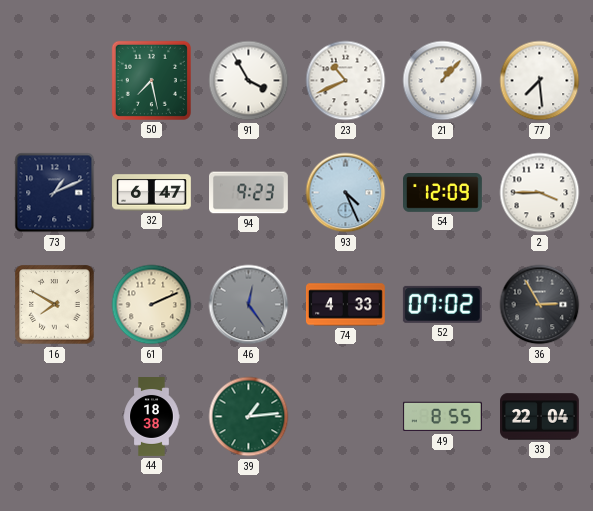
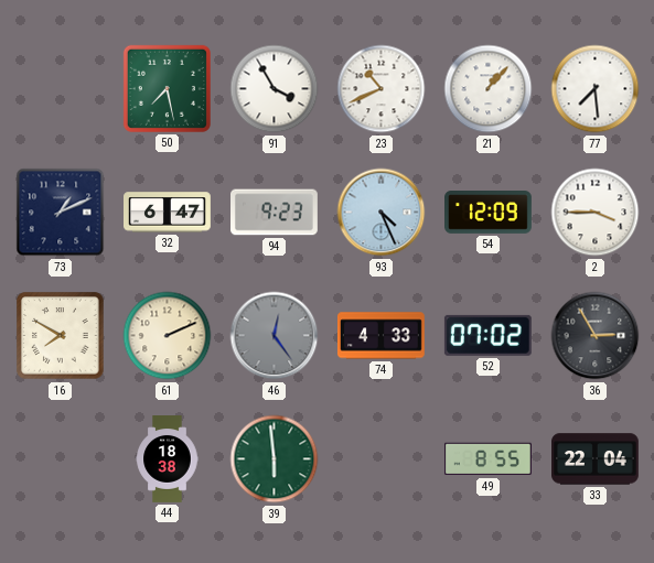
39: 1:14 -> 5:59 (275, 459)
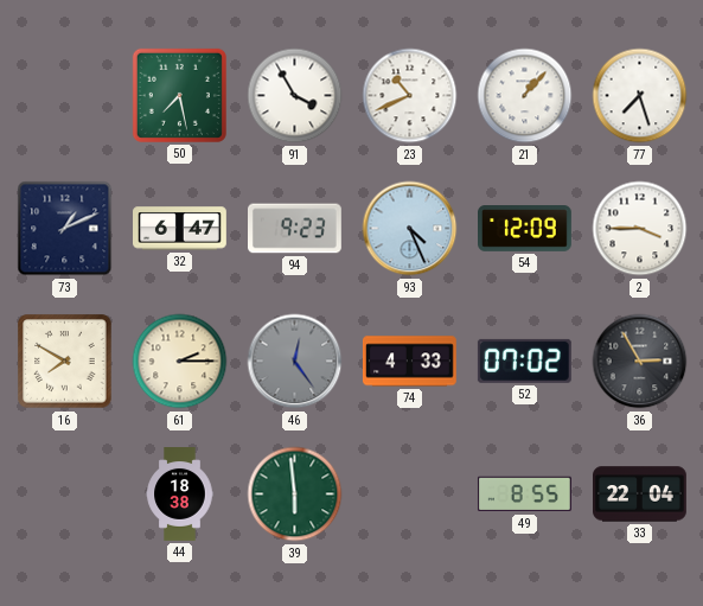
77: 7:29 -> 7:27 (640, 96)
61: 2:11 -> 2:15 (180, 362)
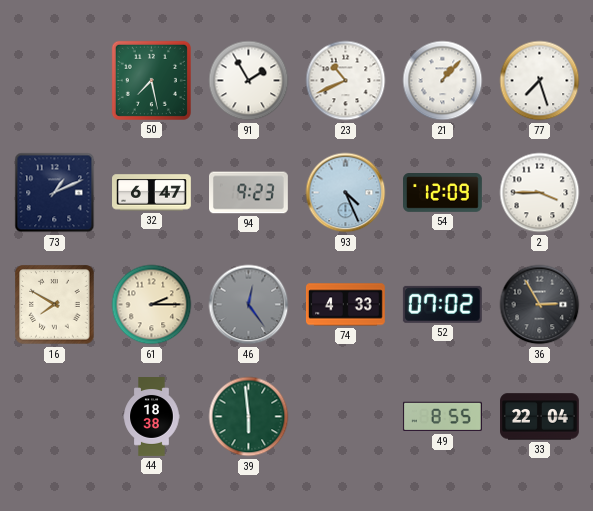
91: 3:55 -> 1:55 (249, 81)
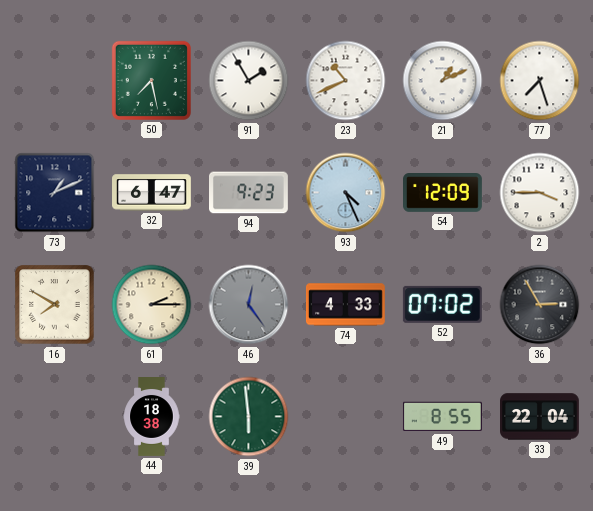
21: 1:07 -> 1:11 (443, 81)
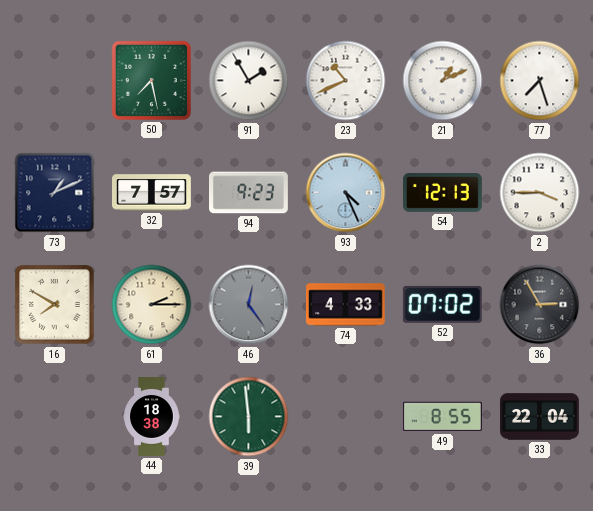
32: 6:47 -> 7:57 (152, 193)
54: 12:09 -> 12:13 (443, 193)
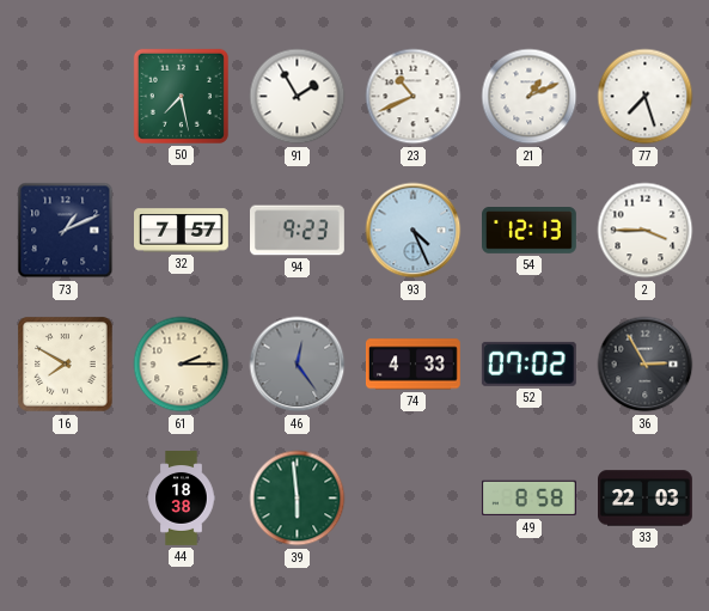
49: 8:55 -> 8:58 (528, 499)
33: 22:04 -> 22:03 (646, 499)
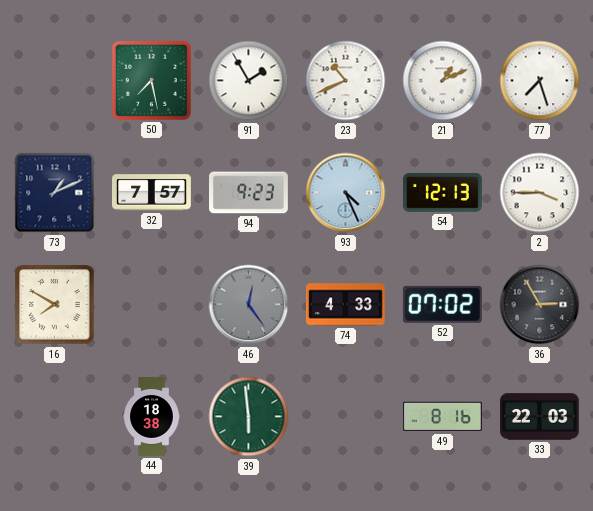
61: 2:15 -> none (182, 365)
49: 8:58 -> 8:16 (442, 417)
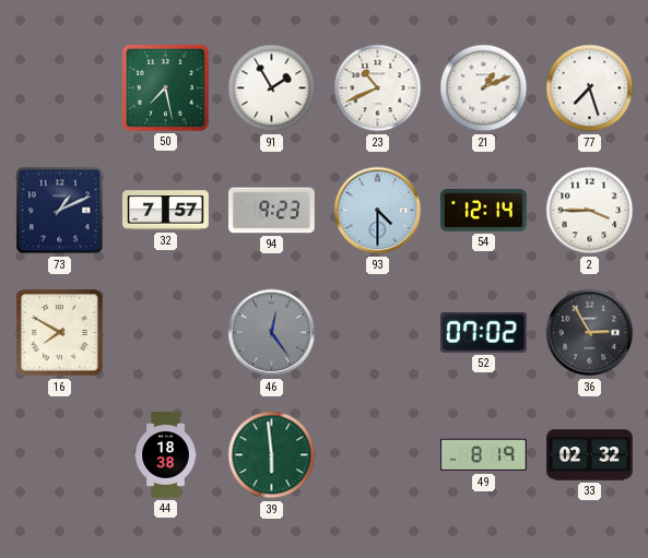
93: 4:26 -> 4:30 (378, 211)
54: 12:13 -> 12:14 (484, 211)
74: 4:33 -> none (345, 305)
49: 8:16 -> 8:19 (483, 455)
33: 22:03 -> 02:32 (590, 455)
